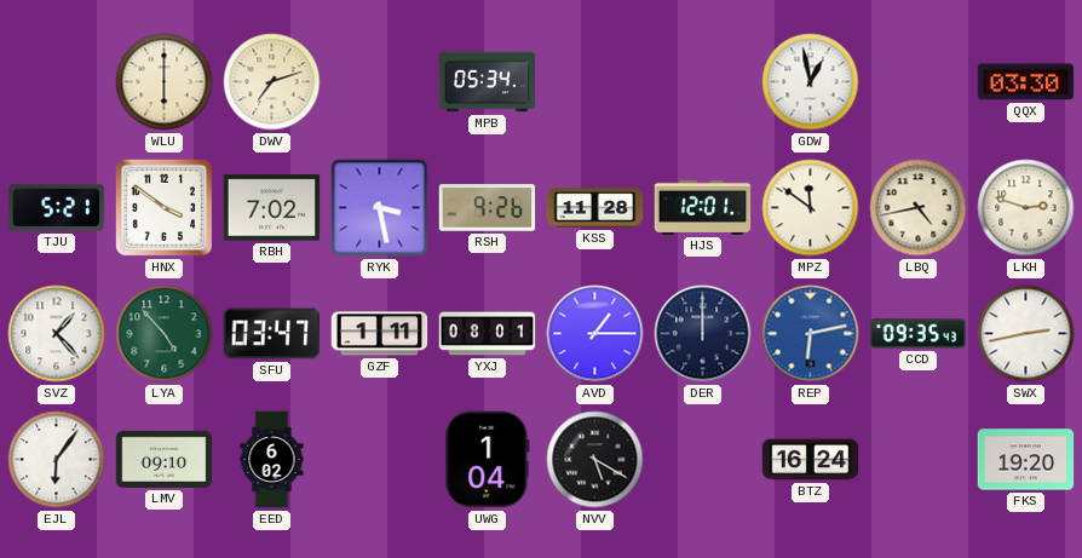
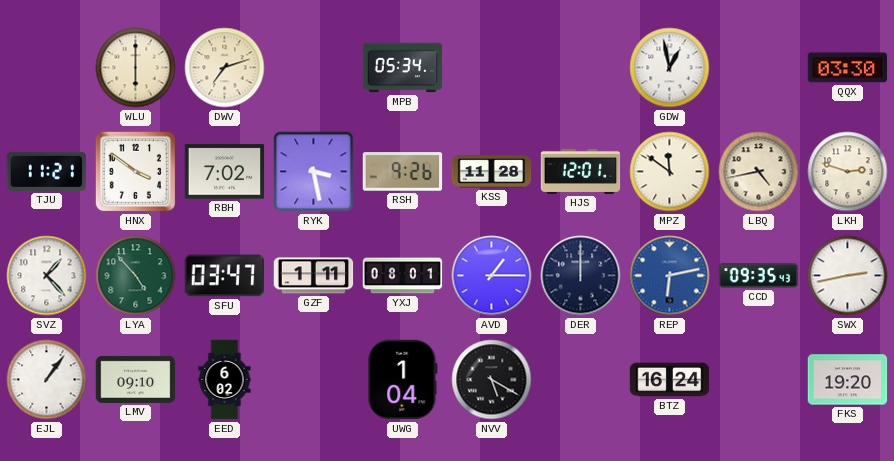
TJU: 5:21 -> 11:21 (47, 171)
EJL: 6:06 -> 1:06 (47, 380)
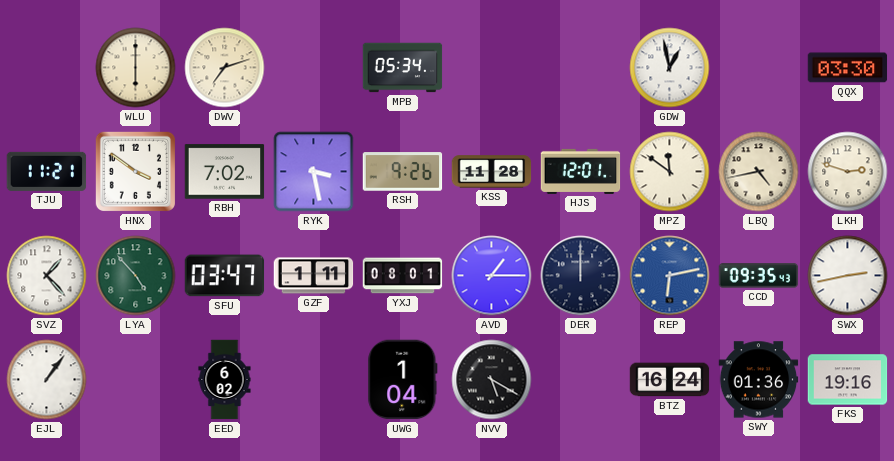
LMV: 09:10 -> none (136, 379)
SWY: none -> 01:36 (759, 380)
FKS: 19:20 -> 19:16 (848, 380)
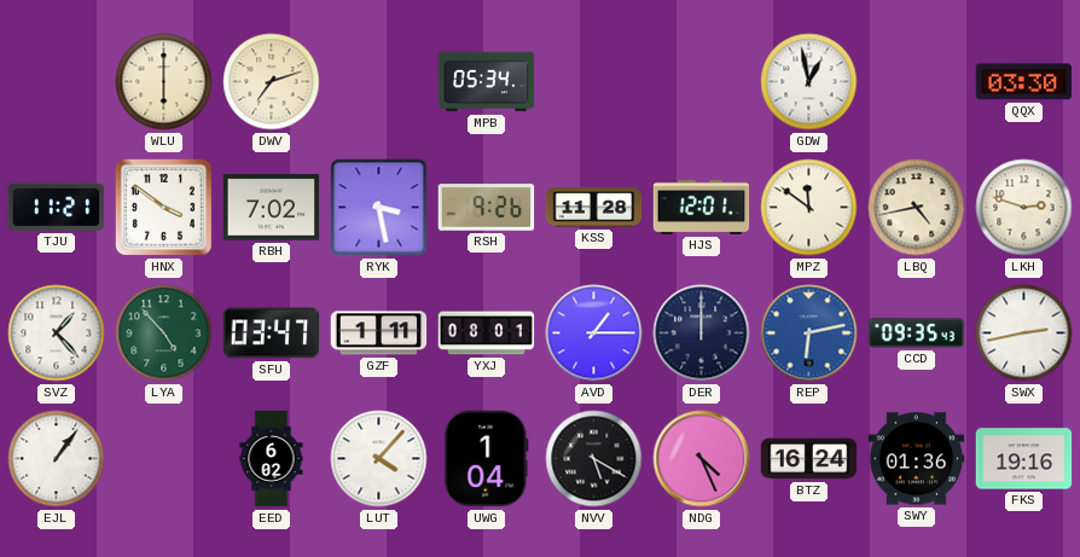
LUT: none -> 4:07 (379, 459)
NDG: none -> 4:26 (702, 459)
